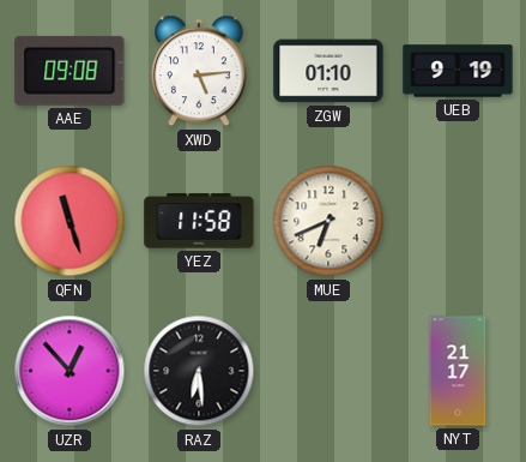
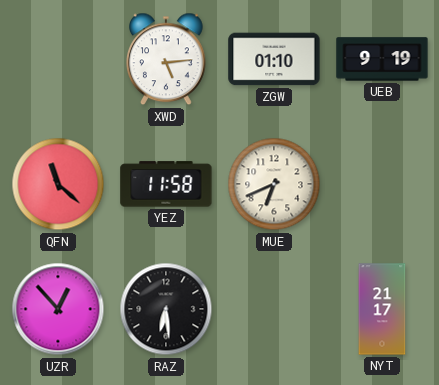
AAE: 09:08 -> none (69, 71)
QFN: 11:27 -> 11:22 (58, 184)
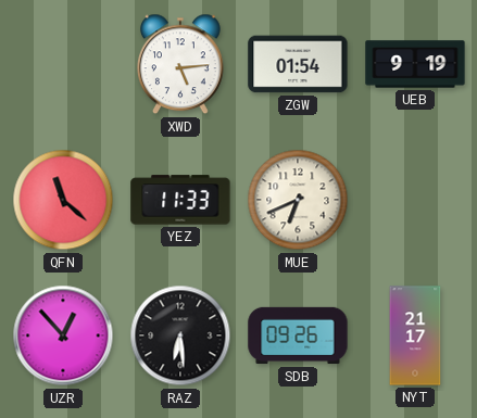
ZGW: 01:10 -> 01:54 (298, 64)
YEZ: 11:58 -> 11:33 (180, 200)
SDB: none -> 09:26 (298, 335)
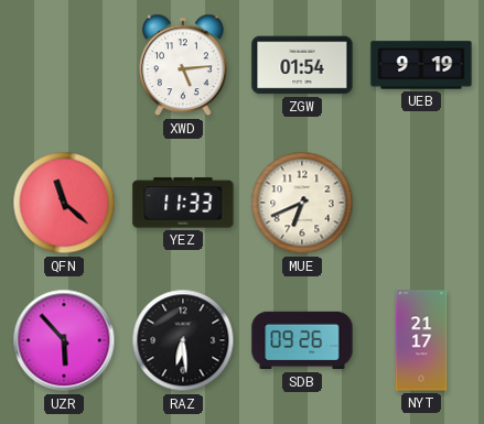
UZR: 12:53 -> 5:53 (64, 340)
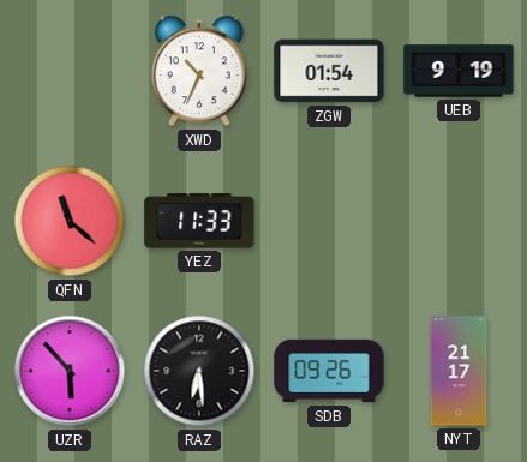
XWD: 5:14 -> 10:34 (200, 71)
MUE: 6:41 -> none (302, 203)
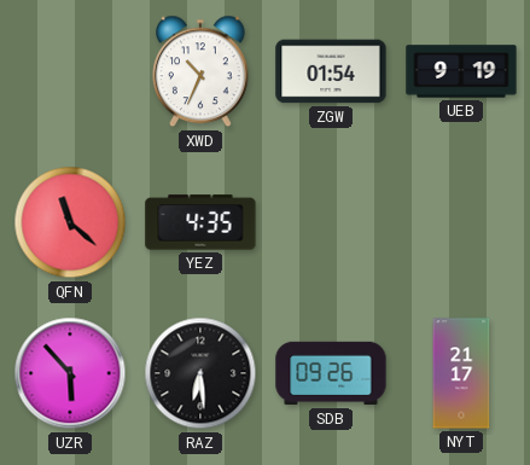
YEZ: 11:33 -> 4:35 (200, 222)
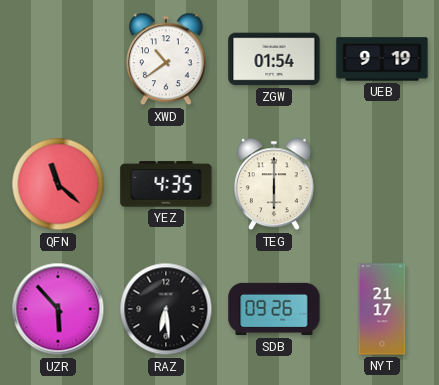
XWD: 10:34 -> 10:39 (167, 59)
TEG: none -> 6:00 (275, 184)
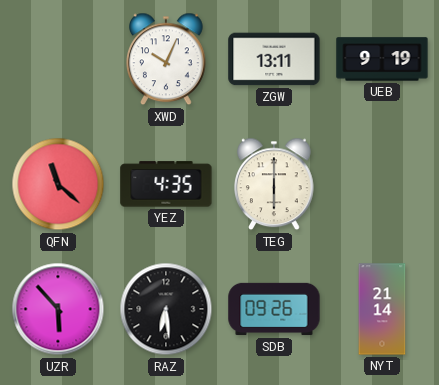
XWD: 10:39 -> 10:04 (167, 59)
ZGW: 01:54 -> 13:11 (274, 59)
NYT: 21:17 -> 21:14 (382, 309)
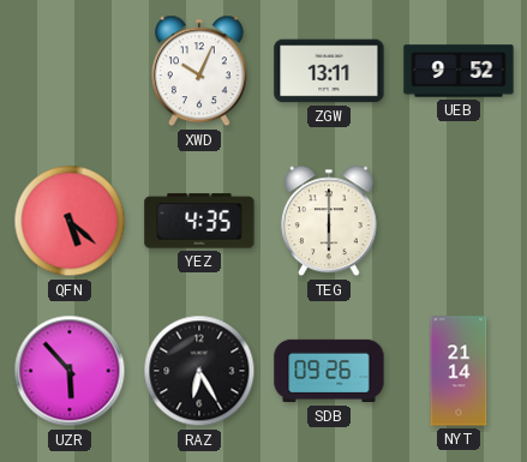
UEB: 9:19 -> 9:52 (459, 71)
QFN: 11:22 -> 5:22 (70, 221)
RAZ: 6:29 -> 6:25 (199, 371)
